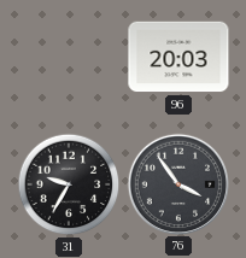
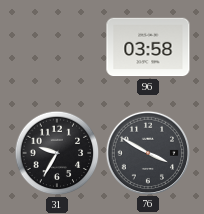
96: 20:03 -> 03:58 (148, 47)
76: 3:54 -> 3:50 (147, 152)
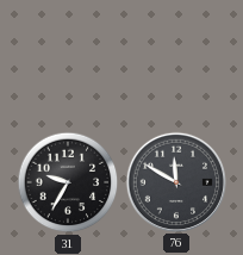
96: 03:58 -> none (148, 47)
76: 3:50 -> 11:50 (175, 181)
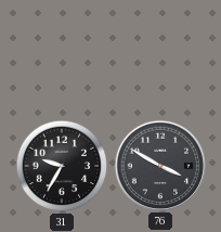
76: 11:50 -> 3:50 (159, 165)
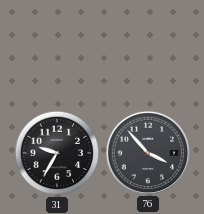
76: 3:50 -> 3:53 (147, 152)
